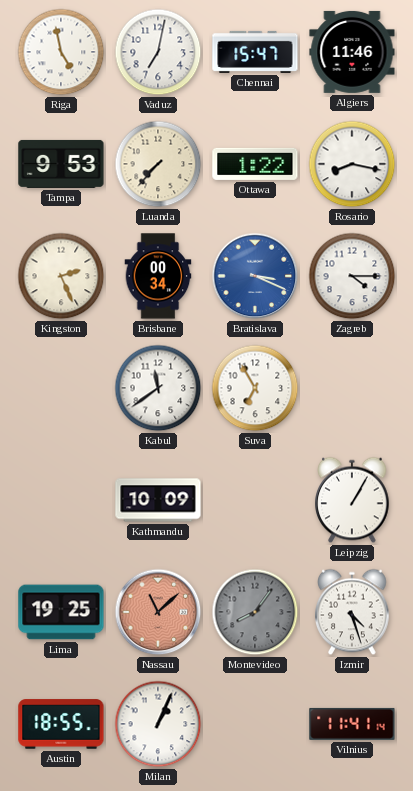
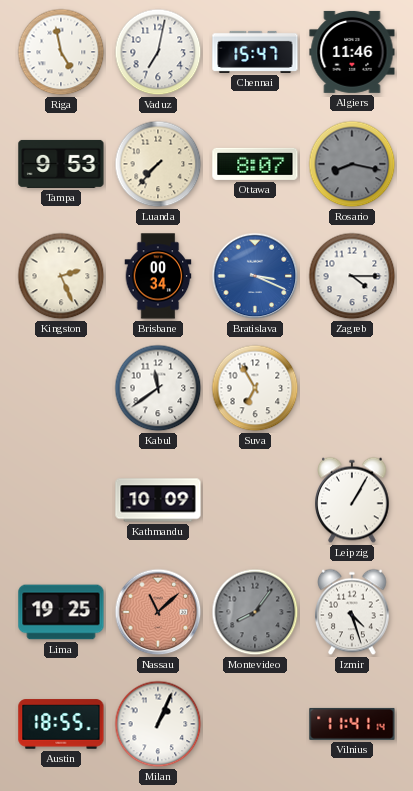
Ottawa: 1:22 -> 8:07 (255, 164)
Rosario dial: white -> grey (352, 164)
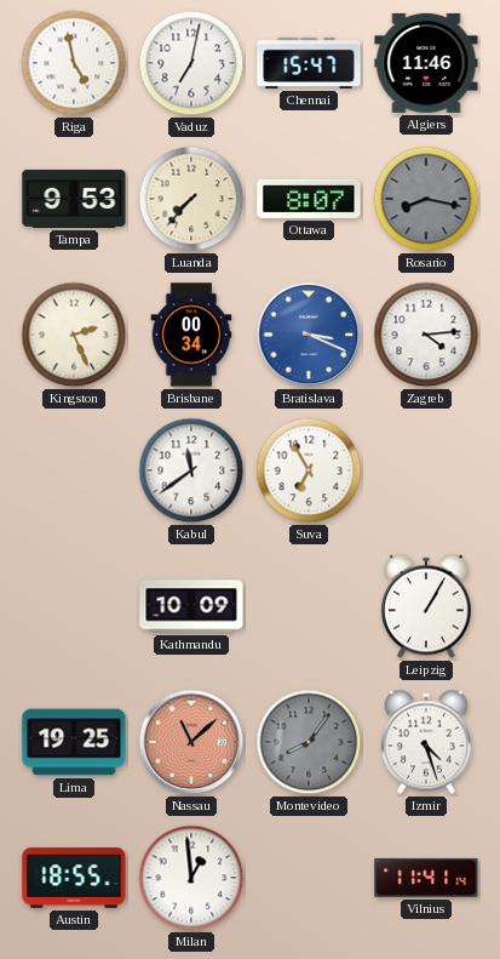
Zagreb: 4:15 -> 4:14 (426, 335)
Milan: 1:04 -> 12:59 (191, 878)
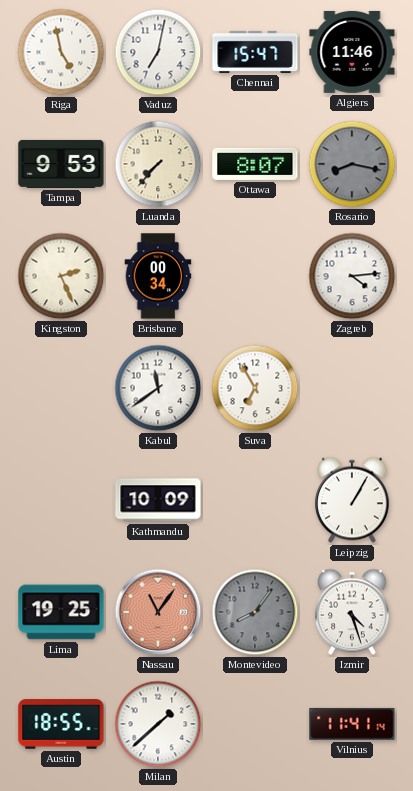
Bratislava: 3:19 -> none (309, 335)
Nassau: 11:08 -> 11:06 (158, 612)
Milan: 12:59 -> 1:38 (158, 724)
